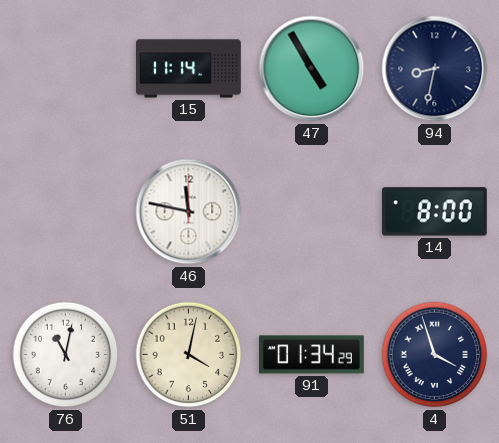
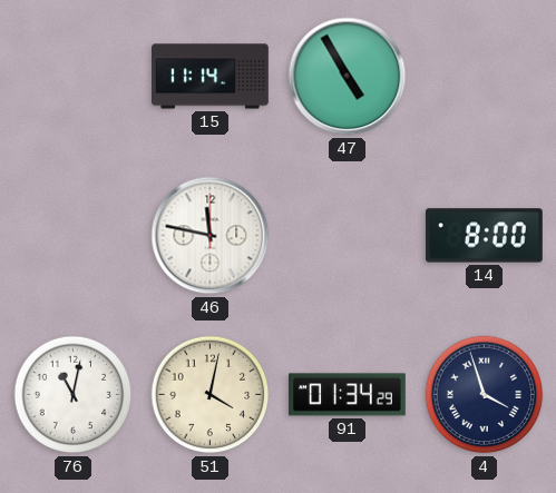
94: 8:32 -> none (435, 69)
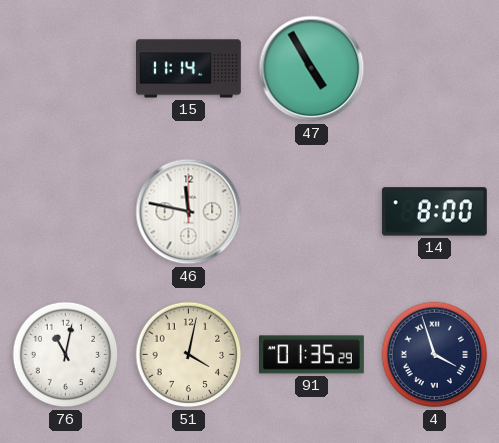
91: 01:34 -> 01:35 (312, 355)
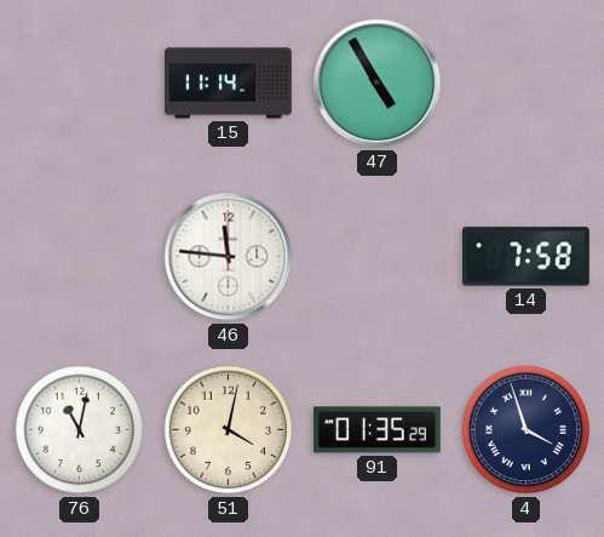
46: 11:47 -> 11:46 (229, 257)
14: 8:00 -> 7:58 (525, 257)
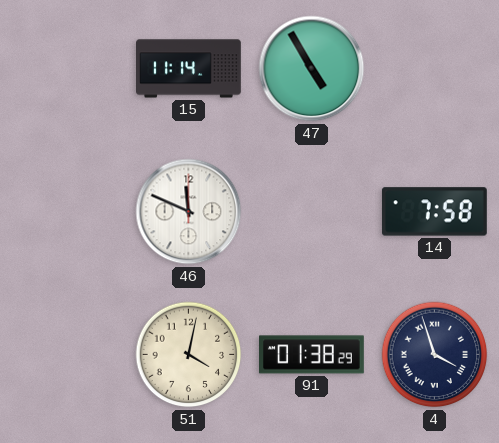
46: 11:46 -> 11:49 (189, 212)
76: 11:02 -> none (80, 430)
91: 01:35 -> 01:38 (312, 355)
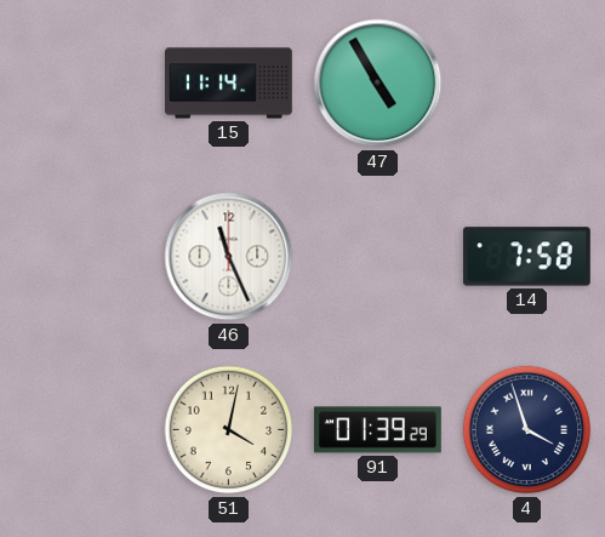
46: 11:49 -> 11:26 (229, 257)
91: 01:38 -> 01:39 (378, 430)
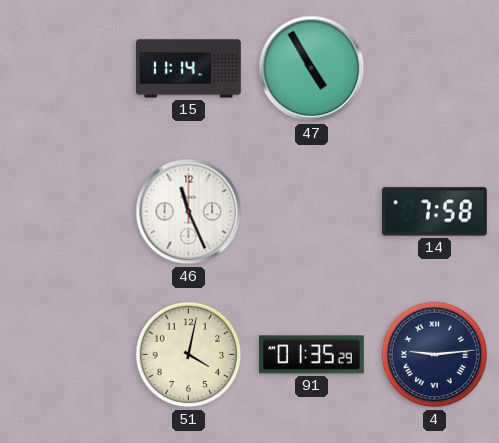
91: 01:39 -> 01:35 (312, 355)
4: 3:57 -> 9:14 (435, 355)
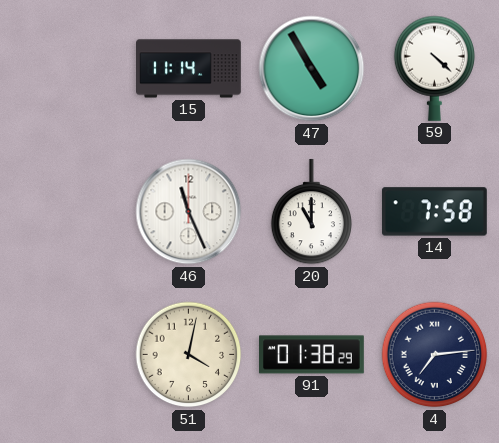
59: none -> 4:22 (435, 68)
20: none -> 11:00 (312, 212)
91: 01:35 -> 01:38 (312, 355)
4: 9:14 -> 7:14 (435, 355)
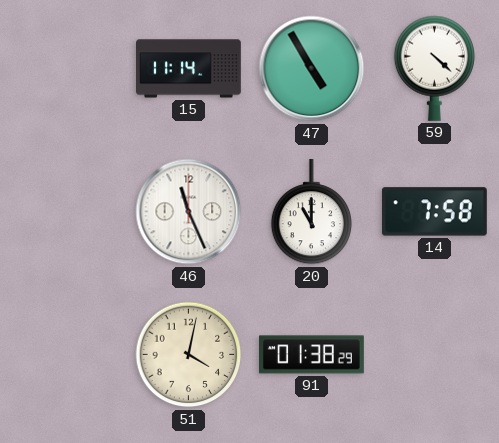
4: 7:14 -> none (435, 355)
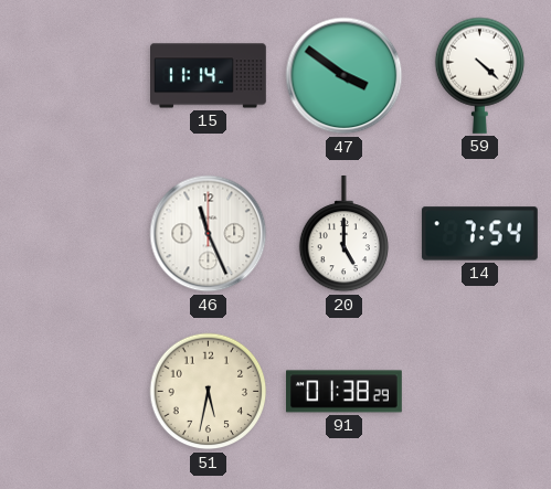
47: 4:55 -> 3:51 (345, 76)
20: 11:00 -> 5:00 (345, 234)
14: 7:58 -> 7:54 (479, 234)
51: 4:02 -> 5:32 (209, 392)
